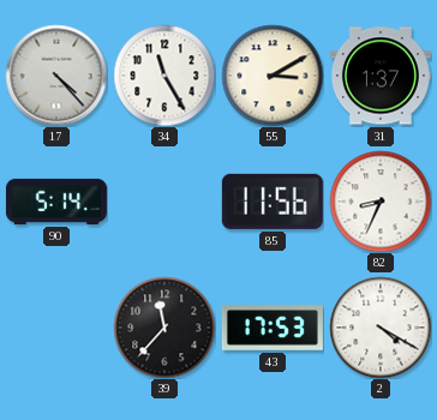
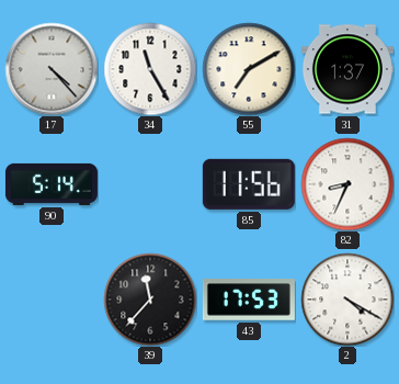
55: 3:10 -> 7:10 (249, 69)
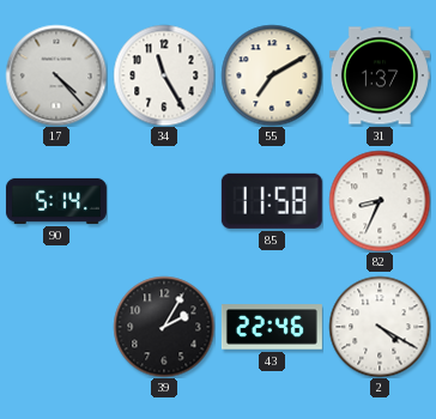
85: 11:56 -> 11:58 (272, 201)
39: 11:37 -> 2:05 (164, 327)
43: 17:53 -> 22:46 (272, 327)
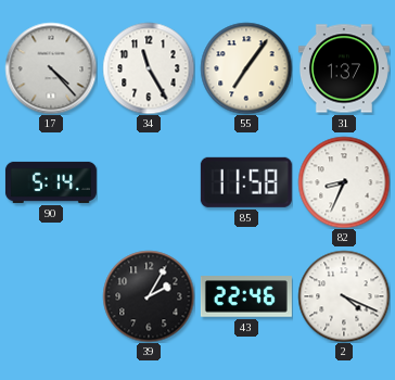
55: 7:10 -> 7:06 (246, 68)
2: 4:20 -> 4:19 (344, 296)
